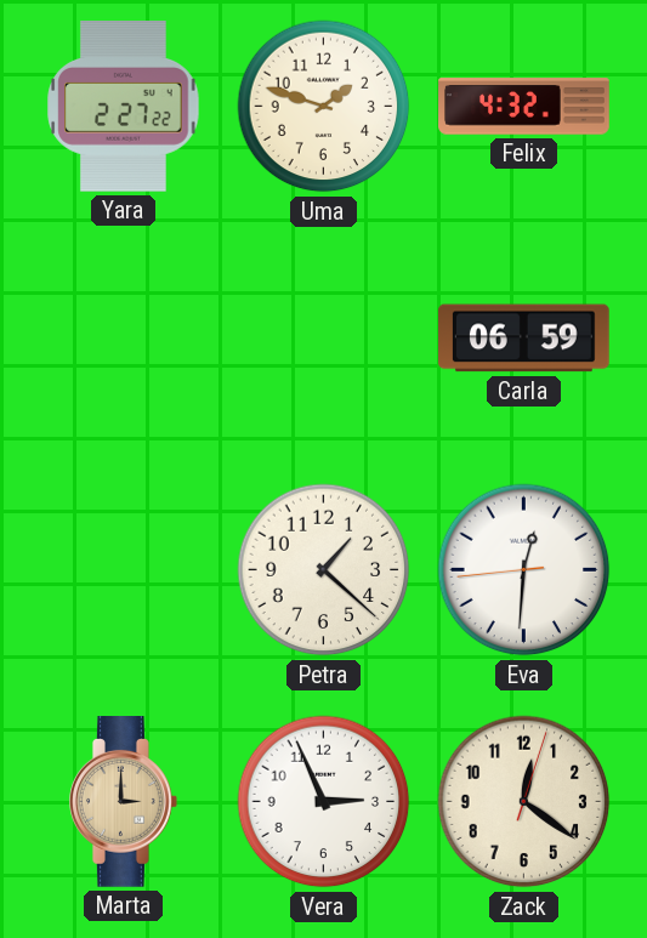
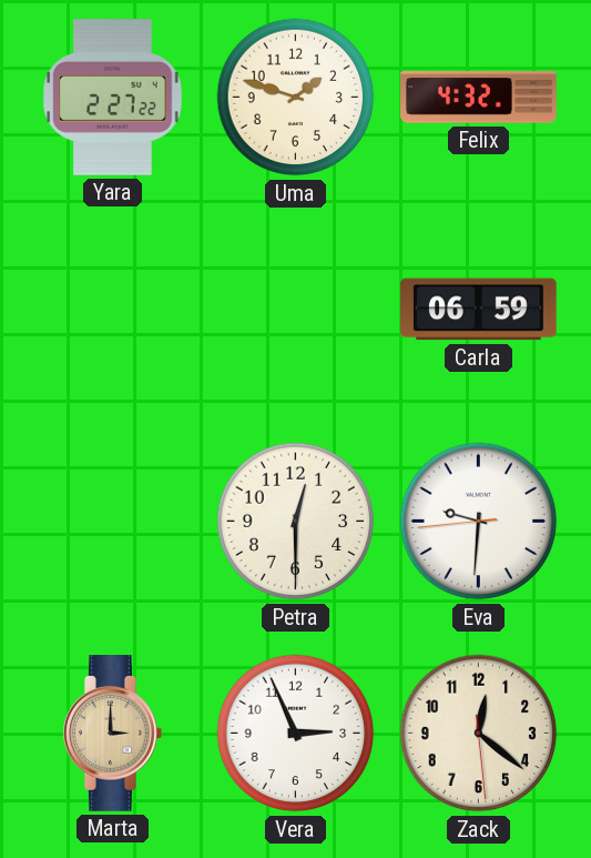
Petra: 1:22 -> 12:30 (296, 522)
Eva: 12:30 -> 9:30 (479, 522)
Zack: 12:21:03 -> 12:21:29 (479, 734)
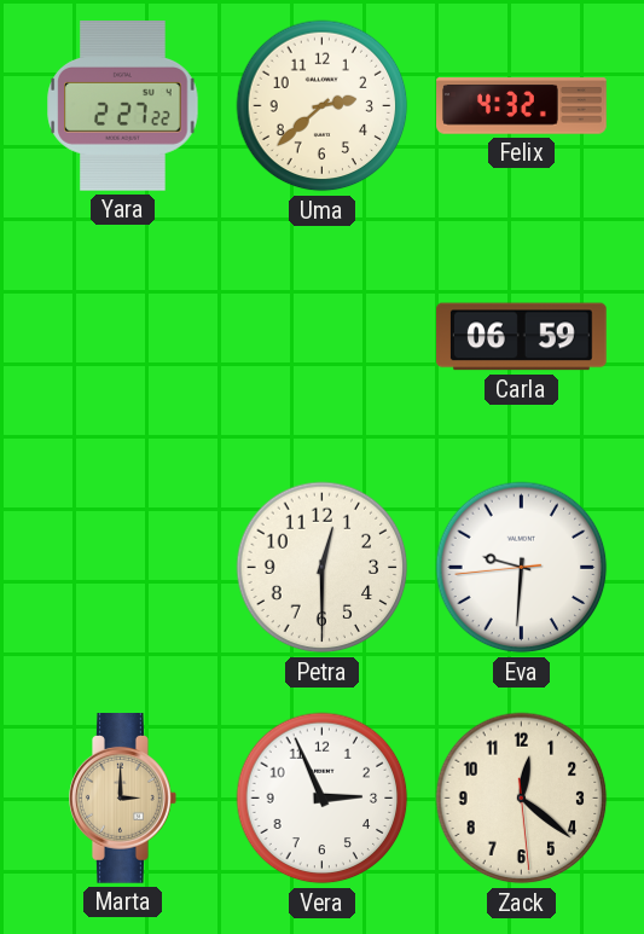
Uma: 1:48 -> 2:38 (323, 106)
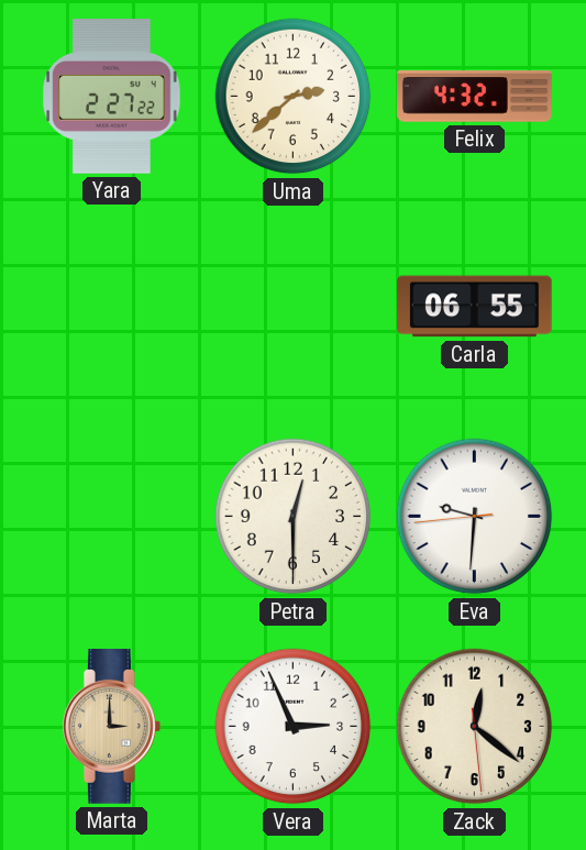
Carla: 06:59 -> 06:55 (475, 307)
